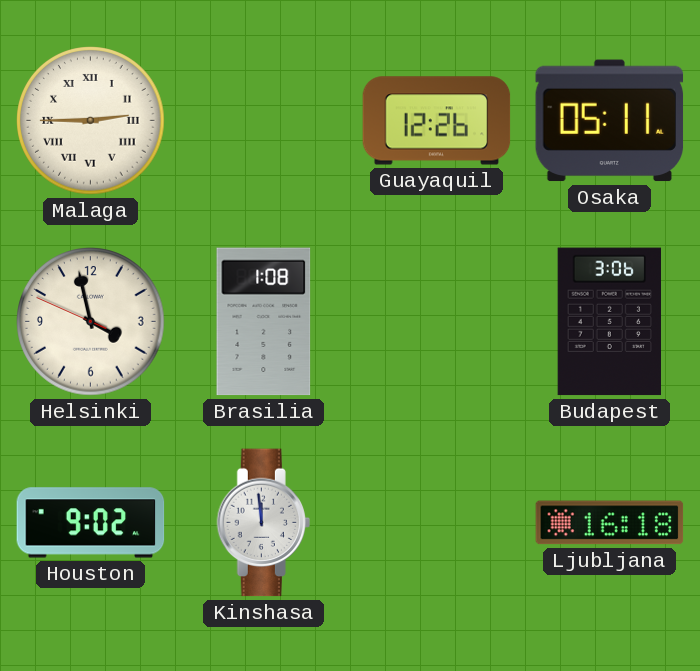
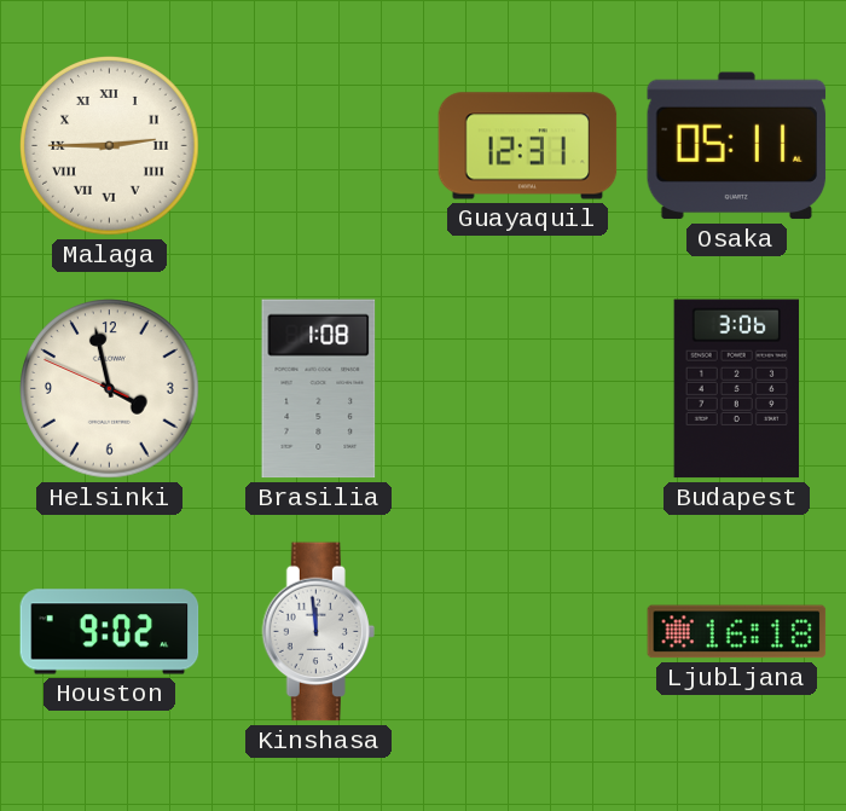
Guayaquil: 12:26 -> 12:31 (528, 146)
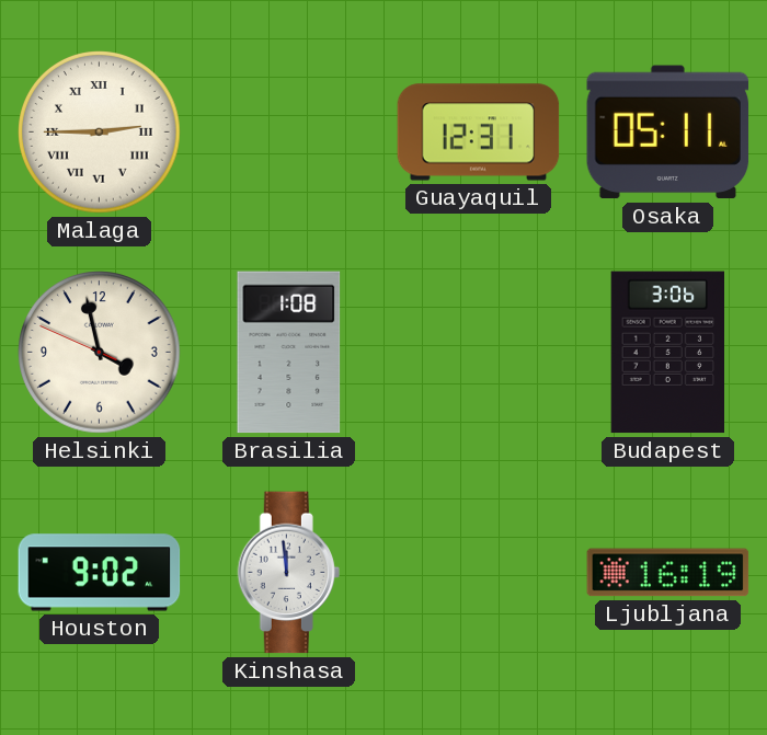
Ljubljana: 16:18 -> 16:19 (668, 573)
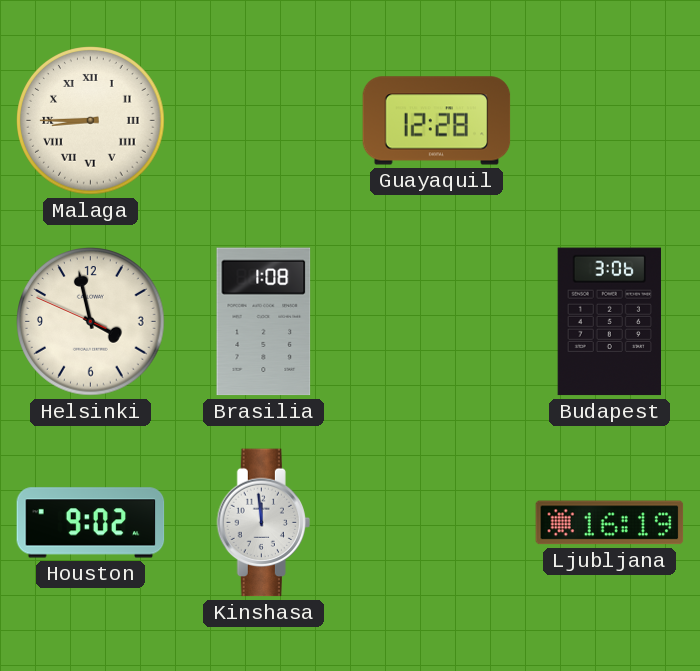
Malaga: 2:45 -> 8:45 (91, 121)
Guayaquil: 12:31 -> 12:28 (437, 121)
Osaka: 05:11 -> none (668, 133)
